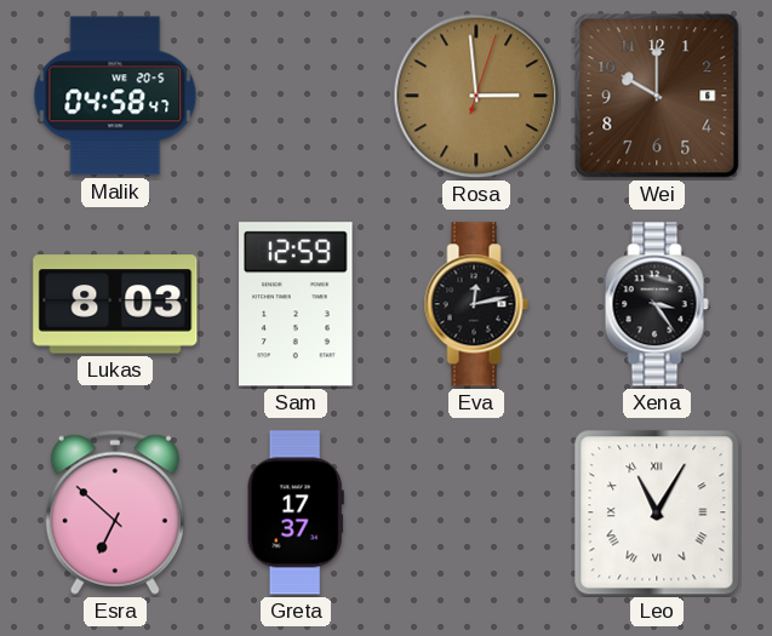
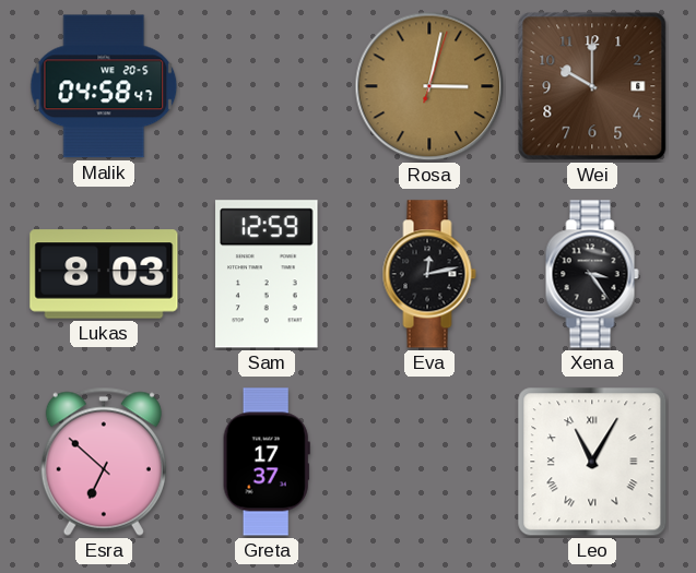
Rosa: 2:59 -> 3:02 (429, 86)
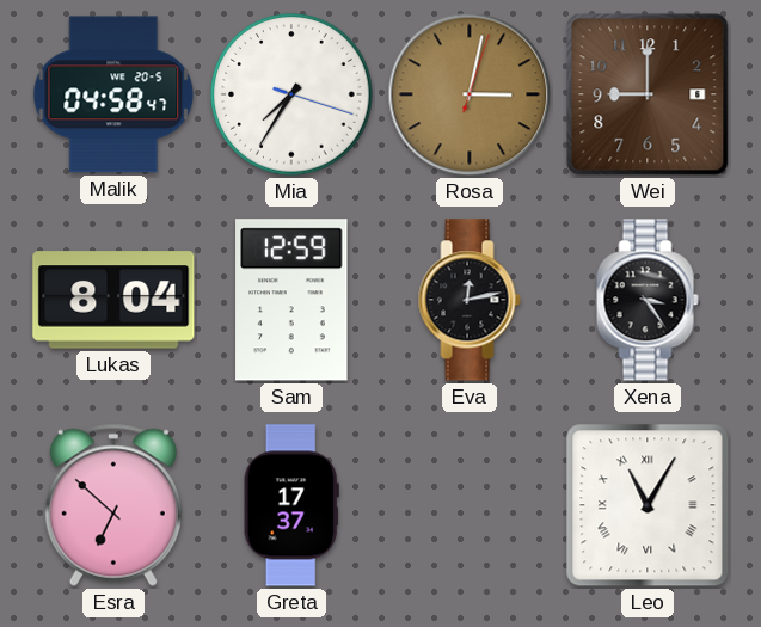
Mia: none -> 7:35 (291, 94)
Wei: 10:00 -> 9:00 (648, 94)
Lukas: 8:03 -> 8:04 (113, 300)
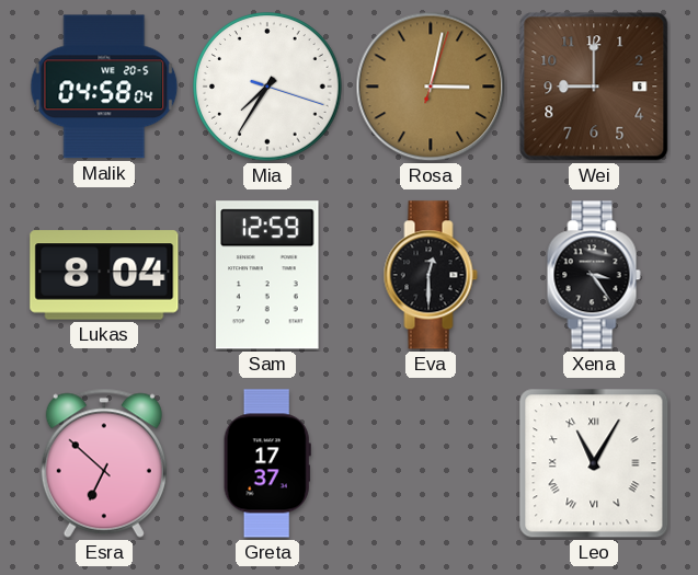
Malik: 04:58:47 -> 04:58:04 (104, 87)
Eva: 12:13 -> 12:30 (431, 275)
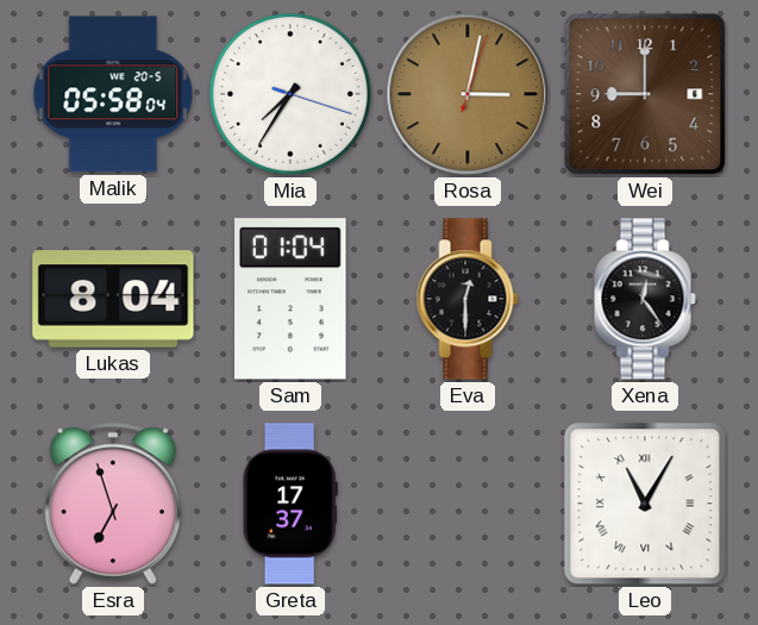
Malik: 04:58 -> 05:58 (113, 94)
Sam: 12:59 -> 01:04 (290, 299)
Xena: 3:24 -> 12:24 (645, 299)
Esra: 6:52 -> 6:57 (113, 504)
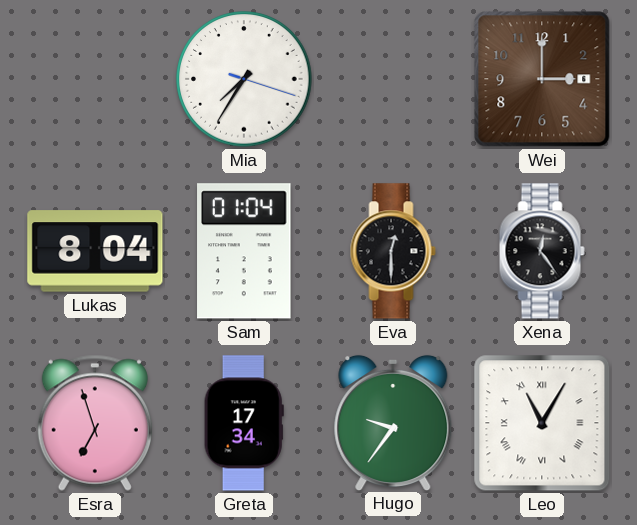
Malik: 05:58 -> none (113, 94)
Rosa: 3:02 -> none (468, 94)
Wei: 9:00 -> 3:00 (542, 79)
Greta: 17:37 -> 17:34 (244, 423)
Hugo: none -> 9:36 (393, 422)
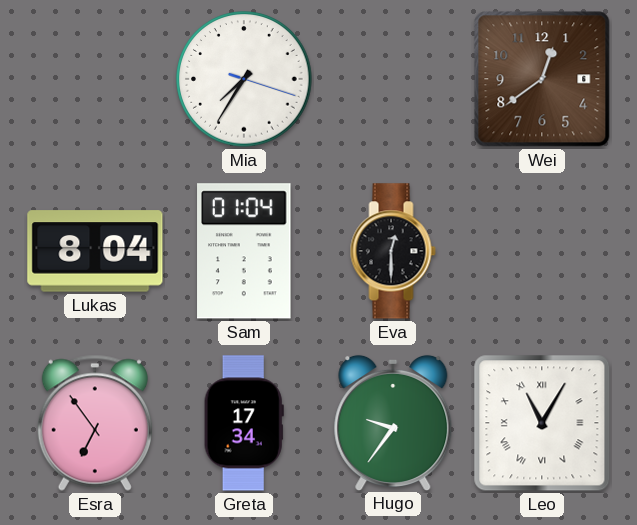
Wei: 3:00 -> 12:39 (542, 79)
Xena: 12:24 -> none (542, 251)
Esra: 6:57 -> 6:54 (95, 423)
